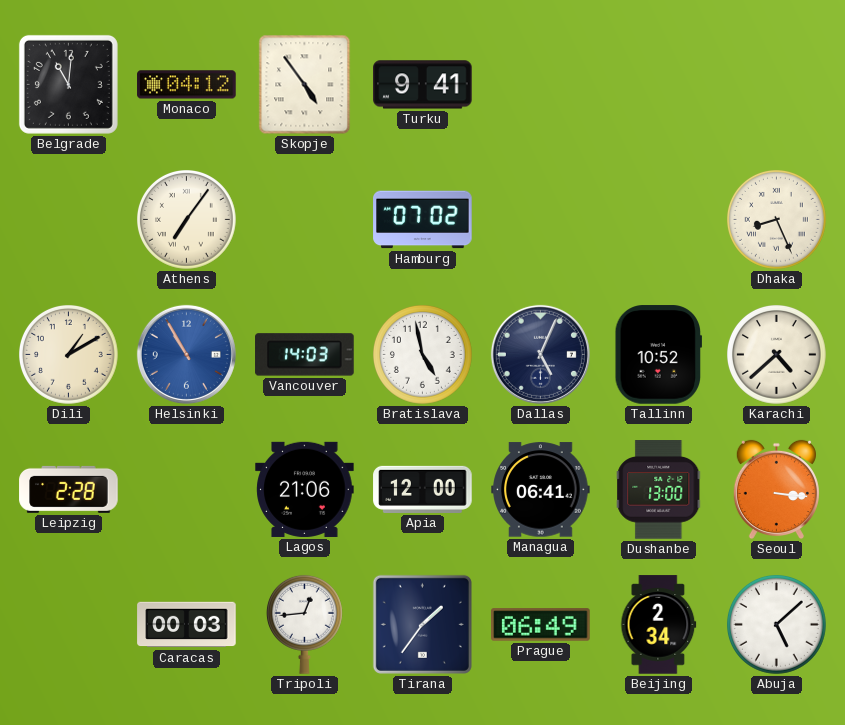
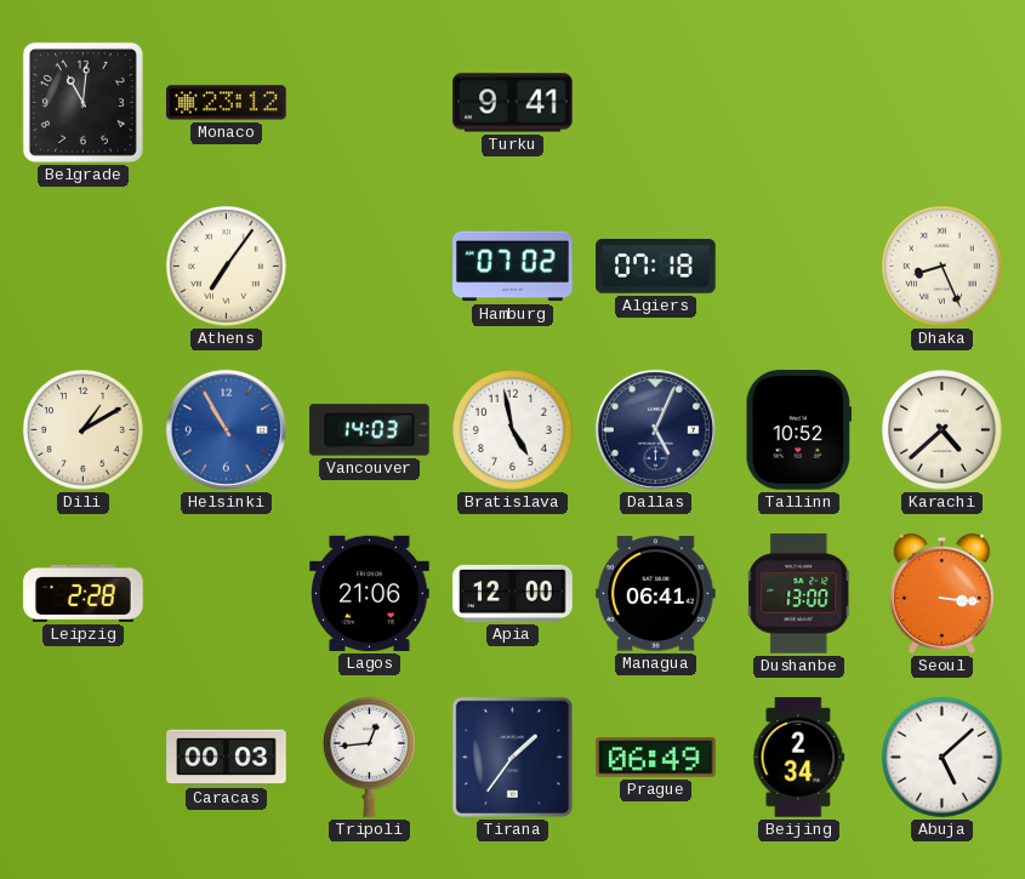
Monaco: 04:12 -> 23:12 (227, 103)
Skopje: 4:54 -> none (305, 85)
Algiers: none -> 07:18 (656, 267)
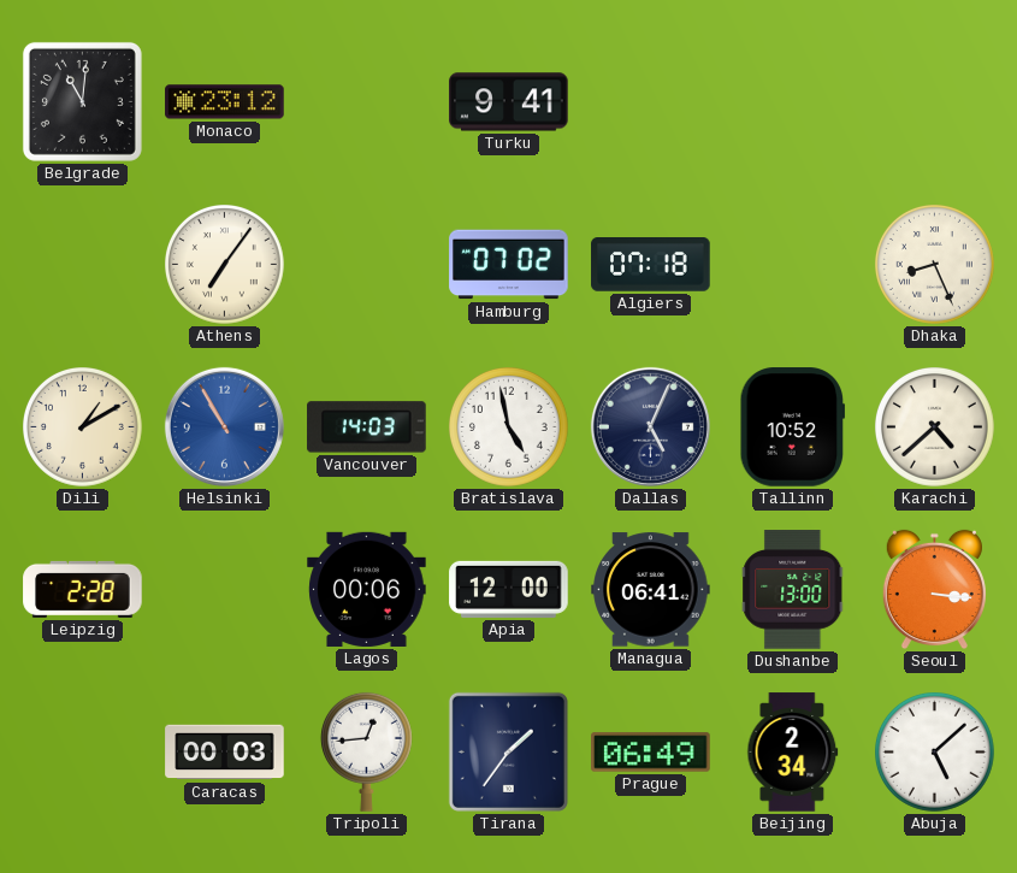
Lagos: 21:06 -> 00:06 (367, 589)
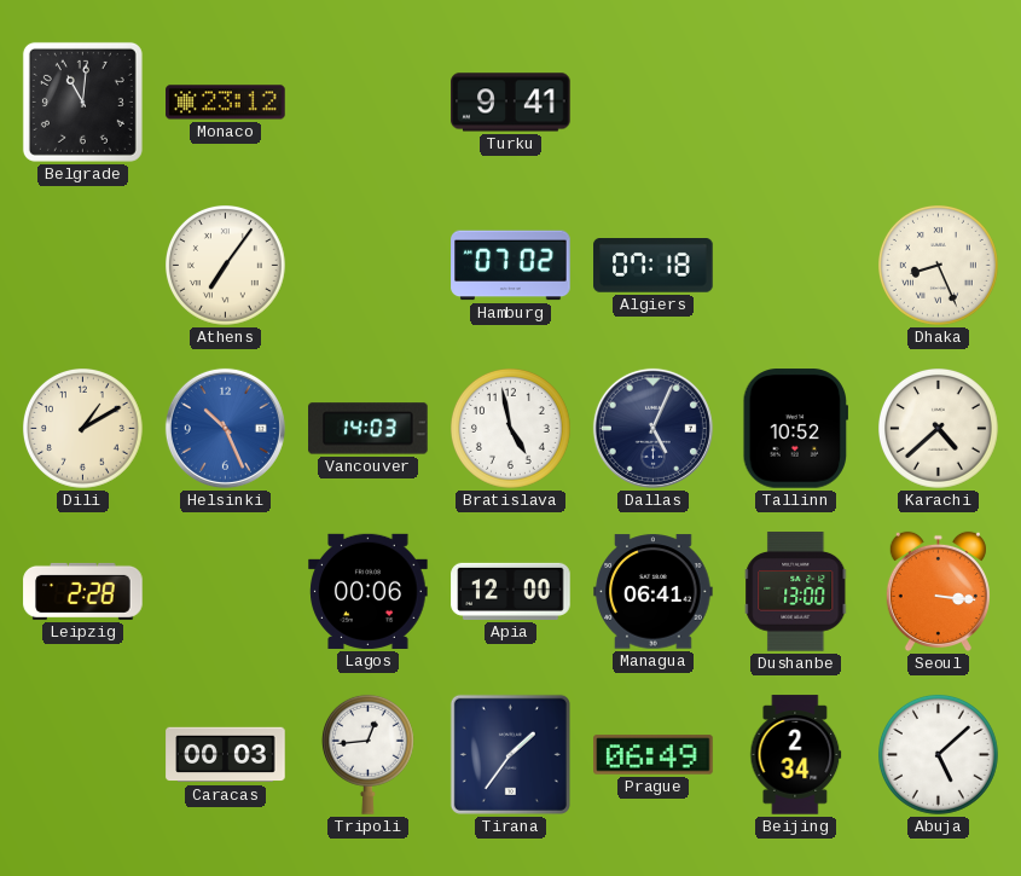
Helsinki: 10:55 -> 10:26 (225, 428)
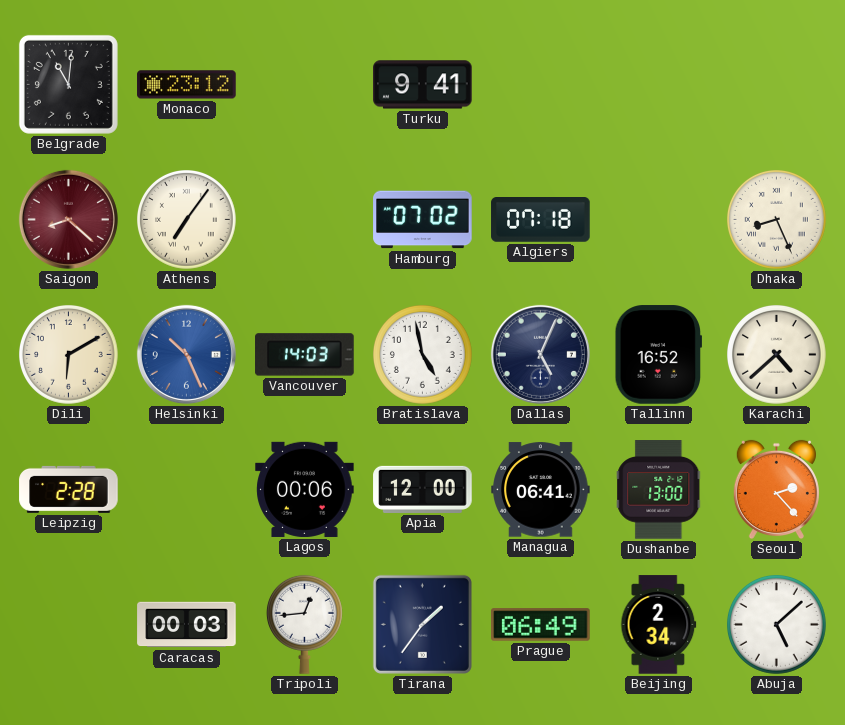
Saigon: none -> 8:22 (68, 219)
Dili: 1:10 -> 6:10 (69, 355)
Tallinn: 10:52 -> 16:52 (658, 355)
Seoul: 3:16 -> 2:23 (776, 490)
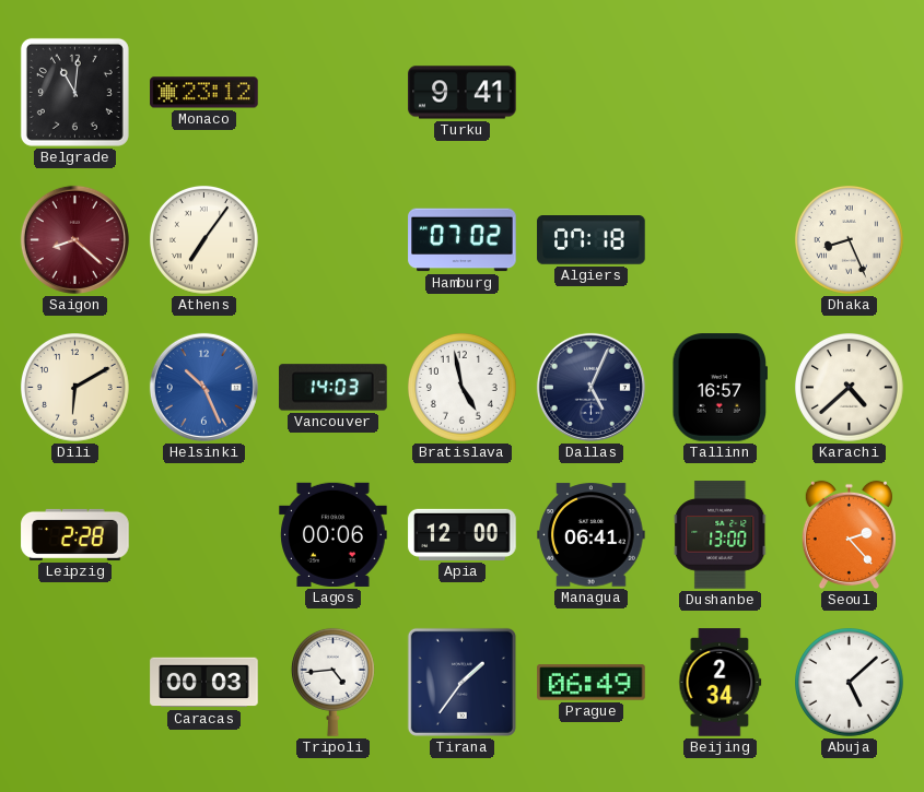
Tallinn: 16:52 -> 16:57 (720, 388)
Tripoli: 12:44 -> 4:44 (332, 682)
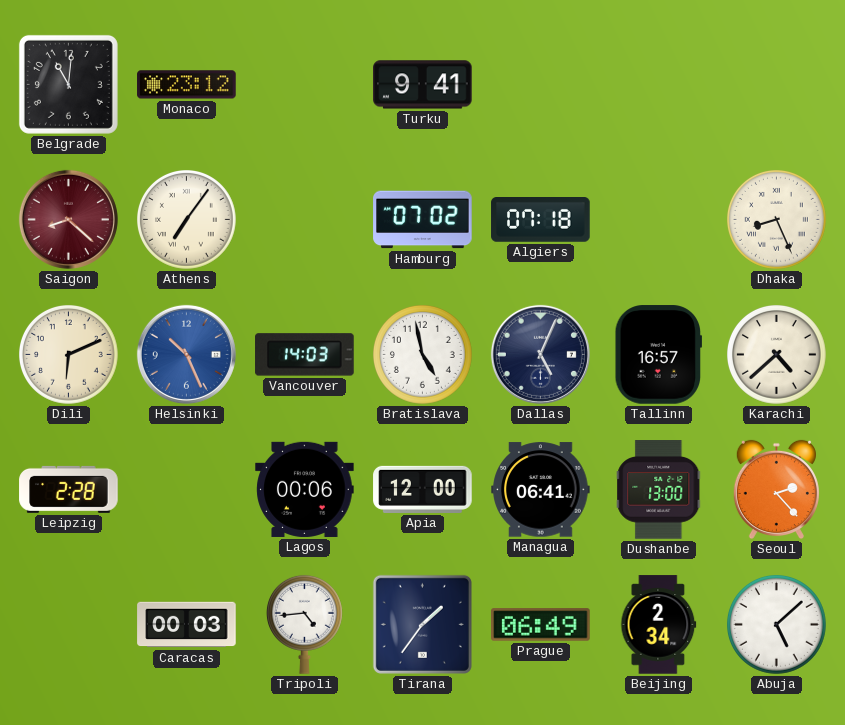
Dili: 6:10 -> 6:11 (69, 355)
